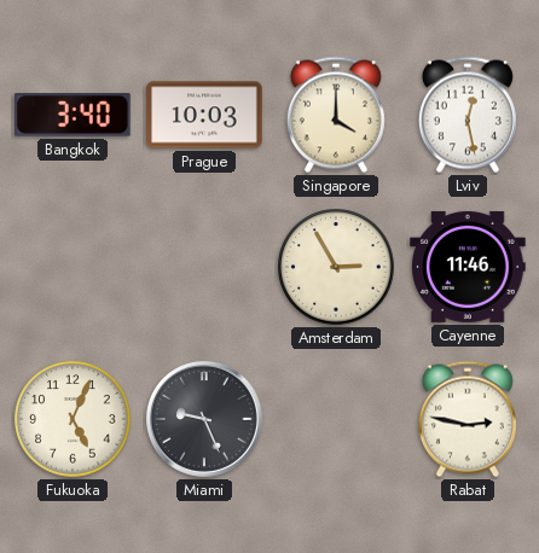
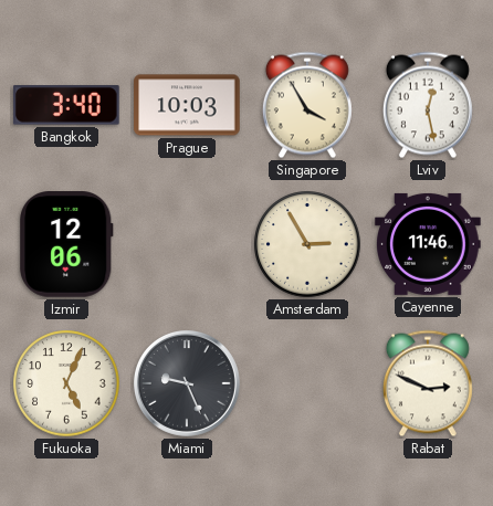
Singapore: 4:00 -> 3:55 (307, 105)
Izmir: none -> 12:06 (67, 245)
Rabat: 2:47 -> 2:49 (428, 383)
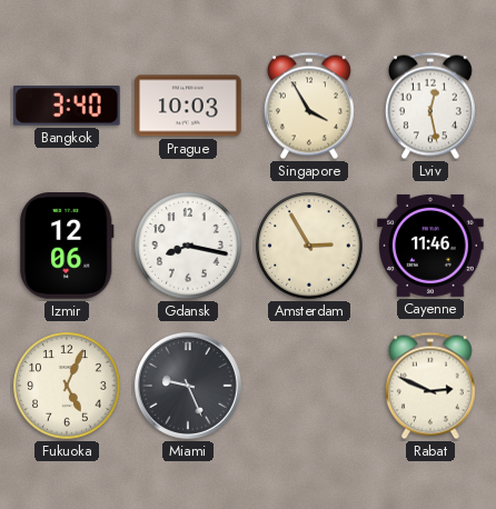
Gdansk: none -> 8:17 (188, 246)
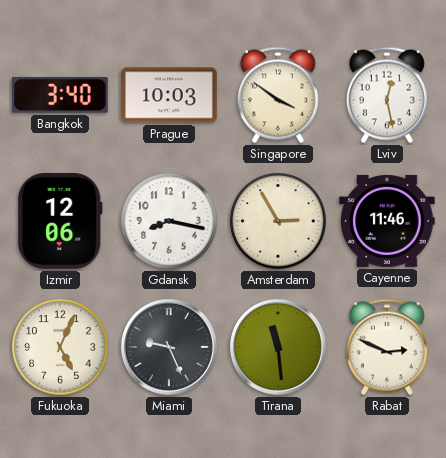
Singapore: 3:55 -> 3:51 (278, 95)
Tirana: none -> 11:29 (278, 347)
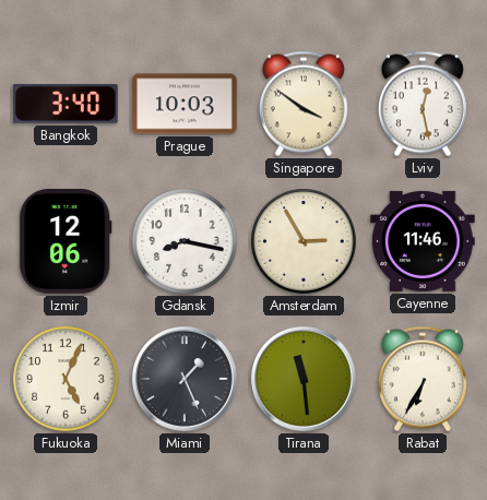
Miami: 9:26 -> 1:26 (185, 379)
Rabat: 2:49 -> 6:35 (423, 379)
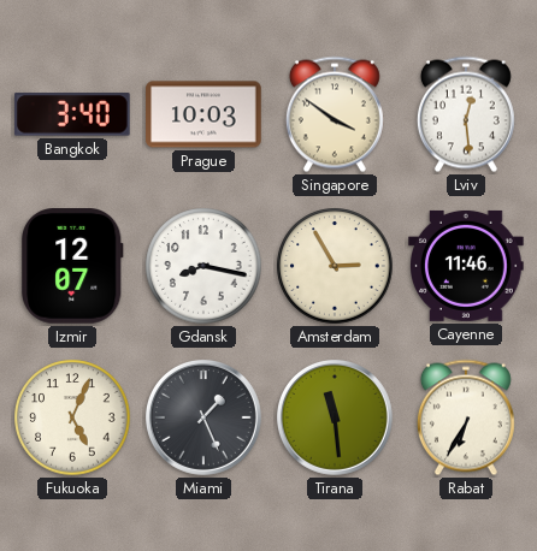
Lviv: 12:28 -> 12:29 (466, 114)
Izmir: 12:06 -> 12:07 (73, 267)
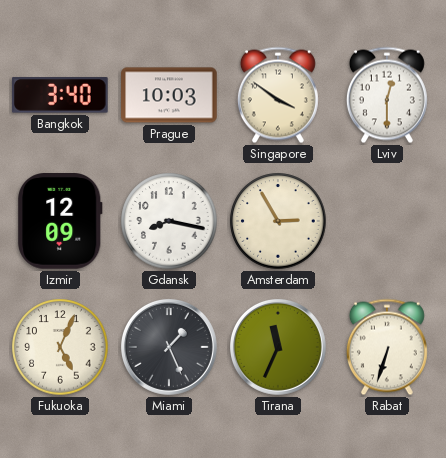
Lviv: 12:29 -> 12:30 (387, 95)
Izmir: 12:07 -> 12:09 (61, 222)
Cayenne: 11:46 -> none (466, 266)
Tirana: 11:29 -> 11:34 (278, 347)
Rabat: 6:35 -> 6:33 (387, 347)
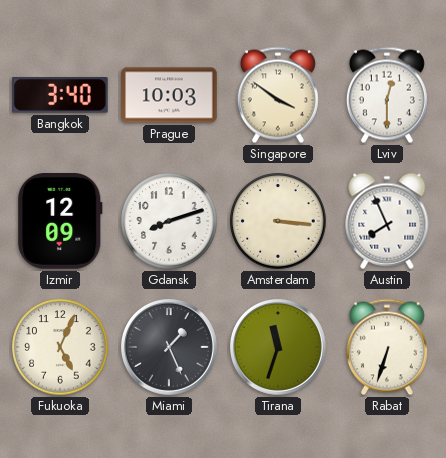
Gdansk: 8:17 -> 8:12 (169, 221)
Amsterdam: 2:55 -> 3:16 (278, 221)
Austin: none -> 7:56 (387, 221)
Tirana: 11:34 -> 11:33 (278, 347)
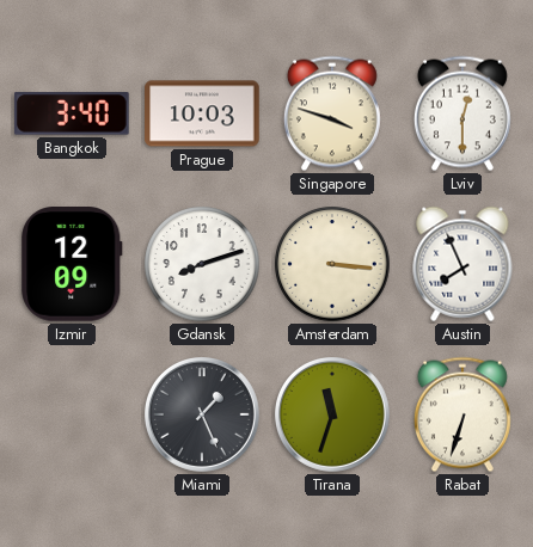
Singapore: 3:51 -> 3:48 (332, 113)
Fukuoka: 5:04 -> none (60, 347)
